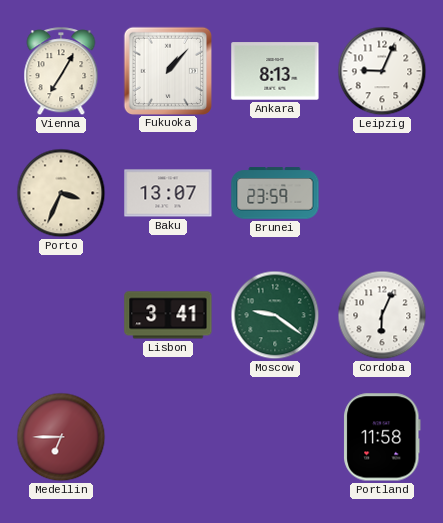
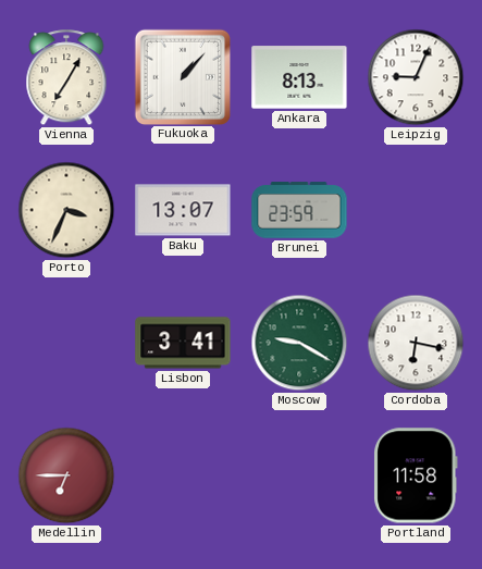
Moscow: 9:21 -> 9:20 (299, 343)
Cordoba: 6:04 -> 6:17 (416, 343)
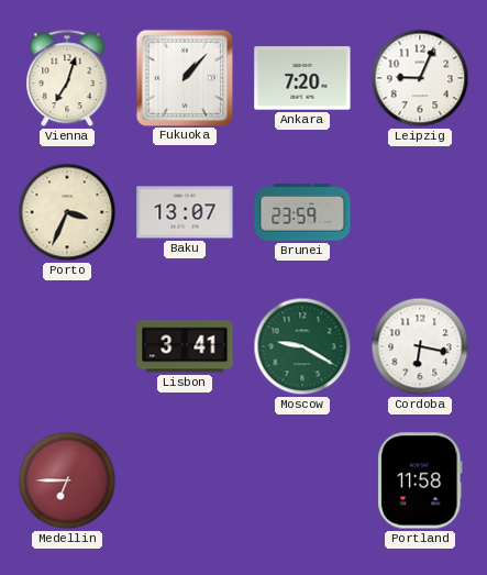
Vienna: 7:05 -> 7:03 (67, 79)
Ankara: 8:13 -> 7:20 (302, 78)
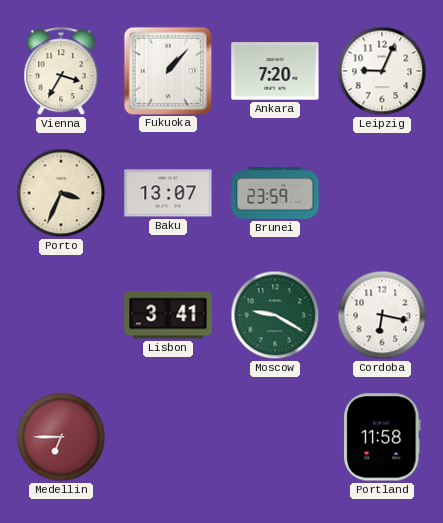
Vienna: 7:03 -> 3:35 (61, 72)
